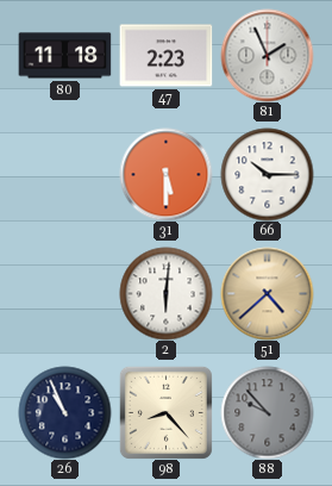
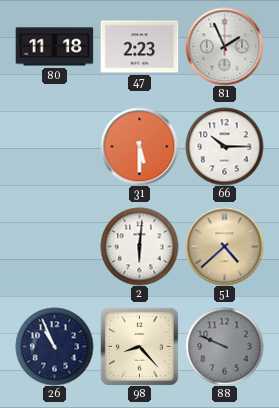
88: 9:53 -> 9:49 (224, 346)
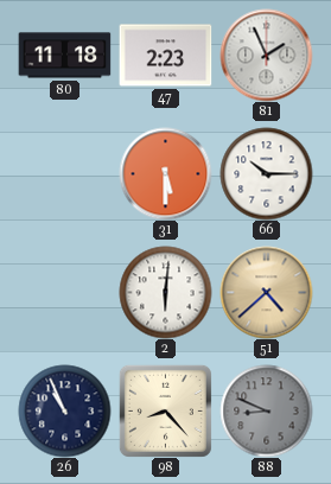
88: 9:49 -> 8:49 (266, 410)
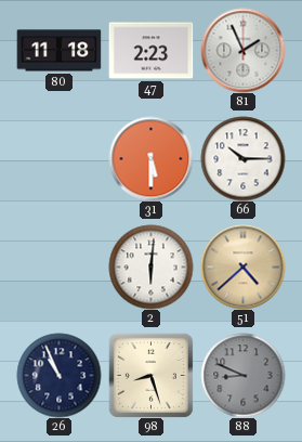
98: 8:23 -> 8:27 (150, 375)
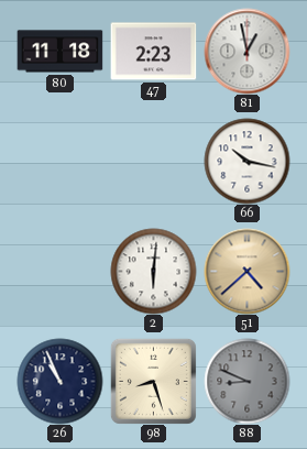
81: 1:56 -> 12:58 (246, 51)
31: 5:30 -> none (150, 158)
66: 10:15 -> 10:17 (246, 161)
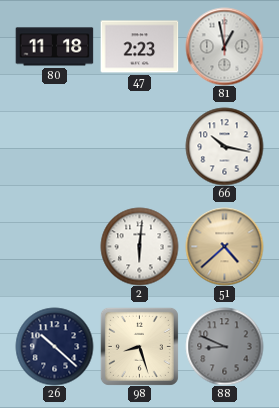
26: 10:56 -> 10:22 (54, 346)
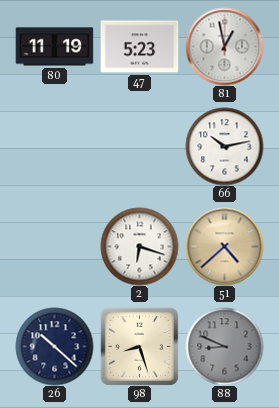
80: 11:18 -> 11:19 (54, 47)
47: 2:23 -> 5:23 (139, 47)
66: 10:17 -> 10:13 (224, 146)
2: 6:01 -> 6:18 (139, 246)
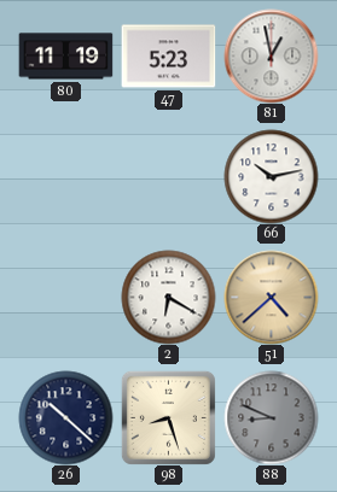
2: 6:18 -> 6:20 (168, 297)
